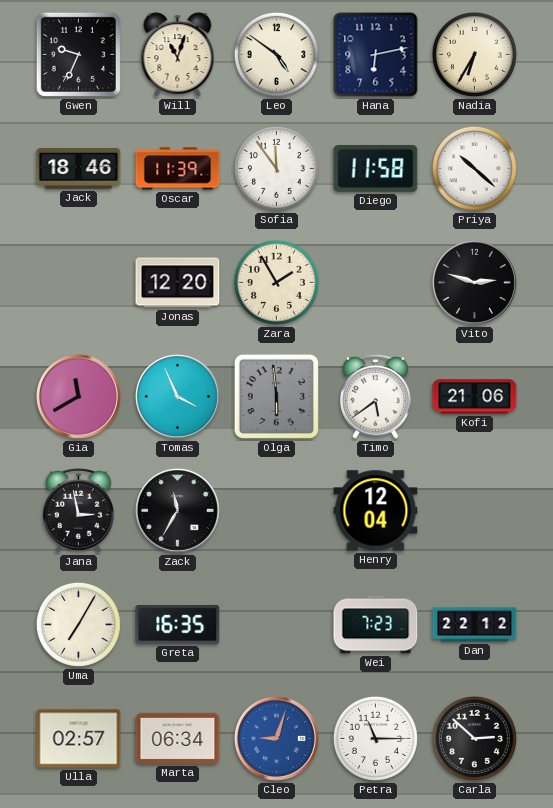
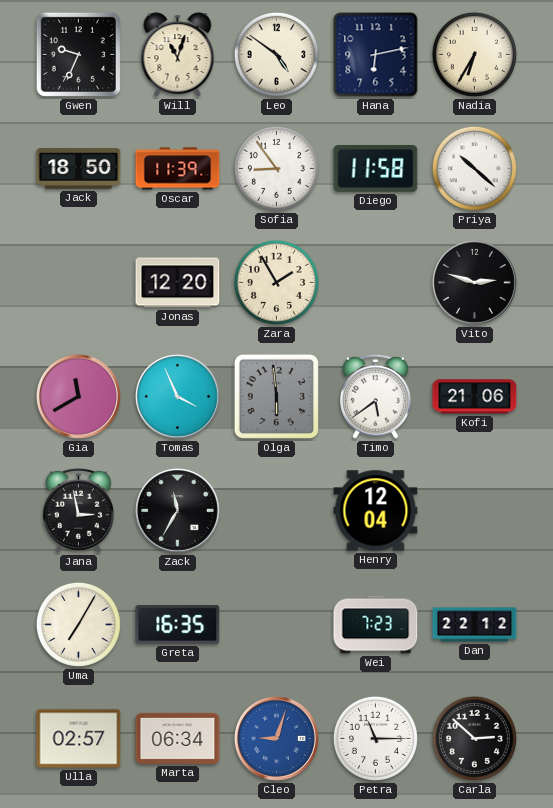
Jack: 18:46 -> 18:50 (79, 168)
Sofia: 11:54 -> 8:54 (276, 168)
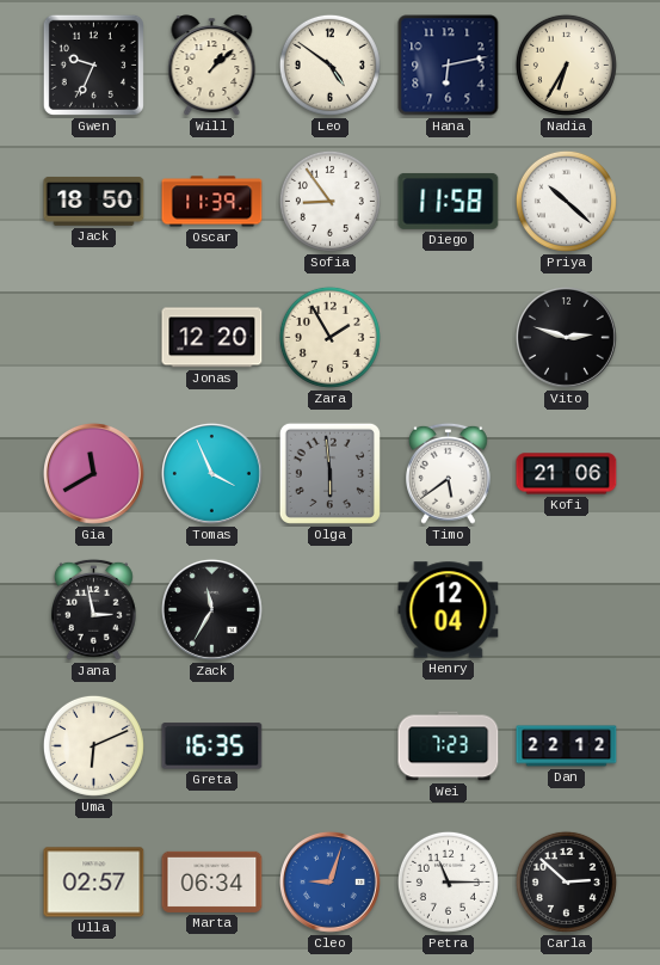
Will: 11:03 -> 1:08 (212, 66)
Uma: 7:05 -> 6:11 (93, 745)
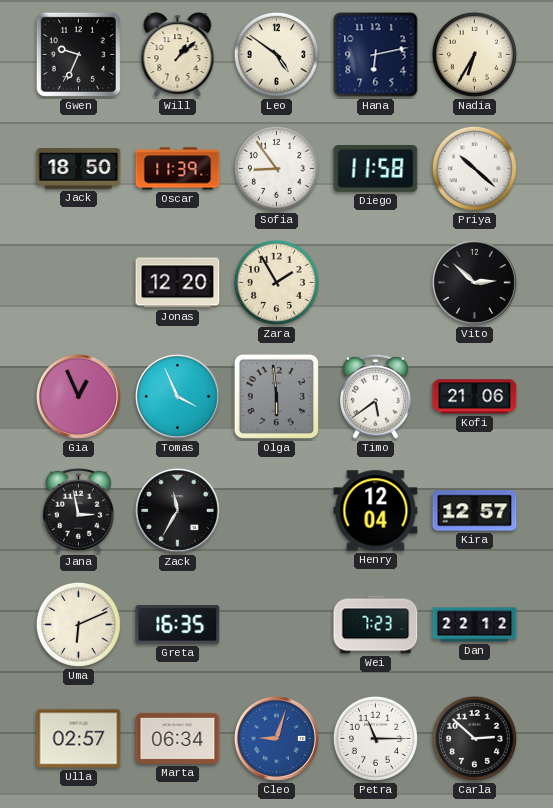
Vito: 2:48 -> 2:52 (474, 282)
Gia: 11:40 -> 12:56 (78, 396)
Kira: none -> 12:57 (475, 511)
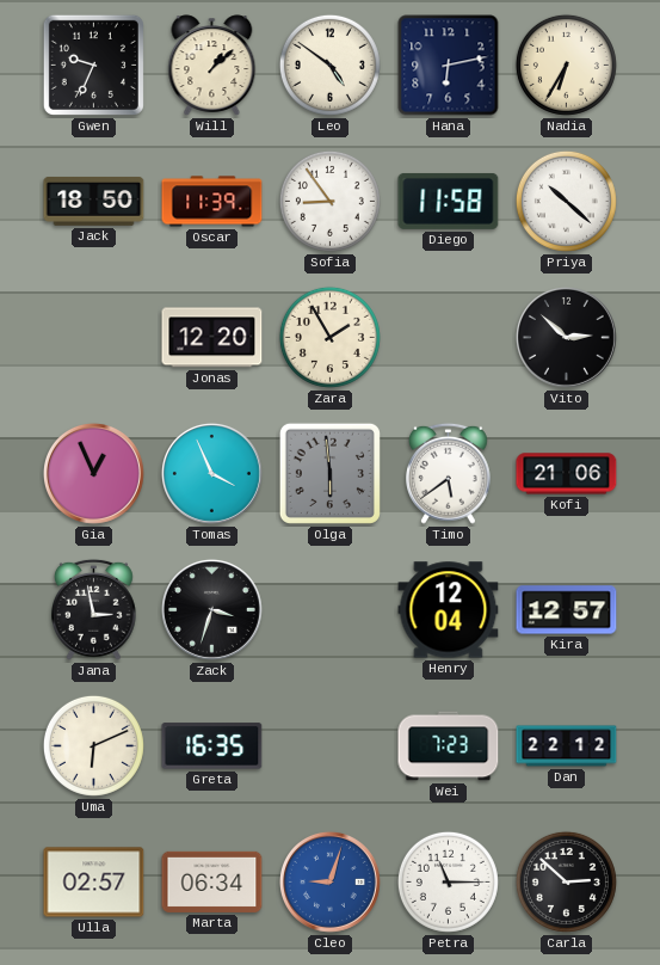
Zack: 11:35 -> 3:33 (211, 609)
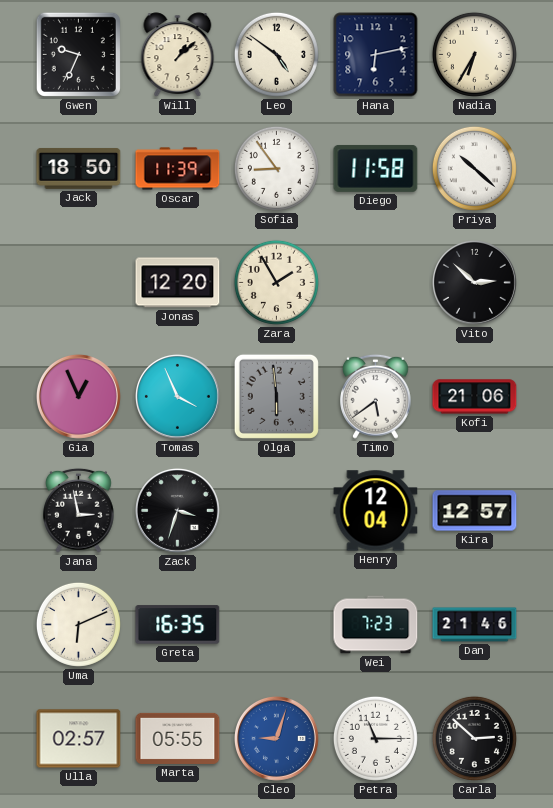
Dan: 22:12 -> 21:46 (475, 625)
Marta: 06:34 -> 05:55 (178, 738)
